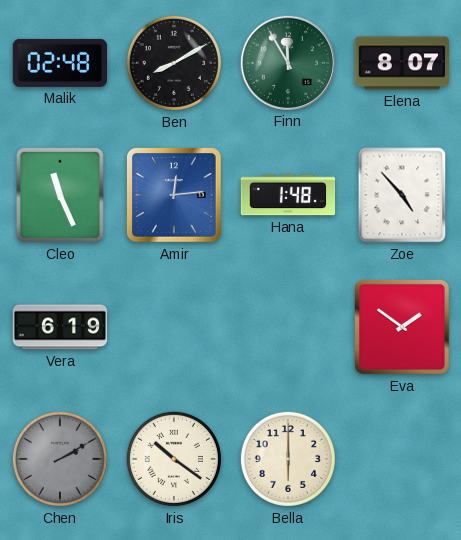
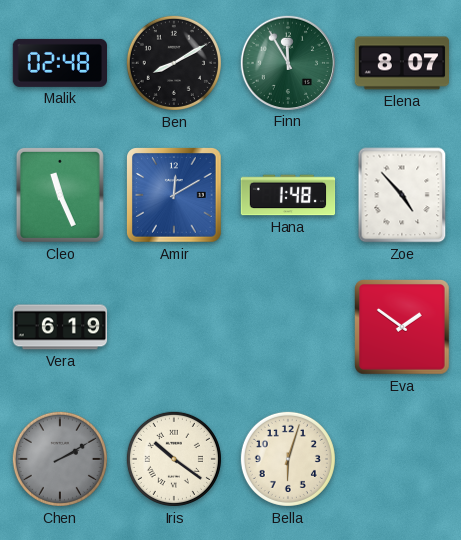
Amir: 12:14 -> 12:10 (174, 195)
Bella: 6:00 -> 6:03 (288, 459)
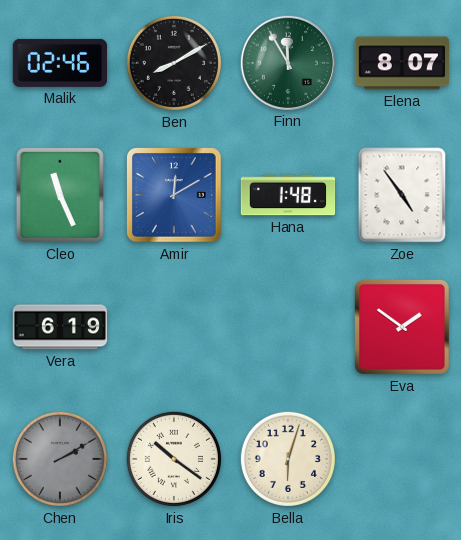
Malik: 02:48 -> 02:46 (59, 63)
Zoe: 4:53 -> 4:54 (402, 195)
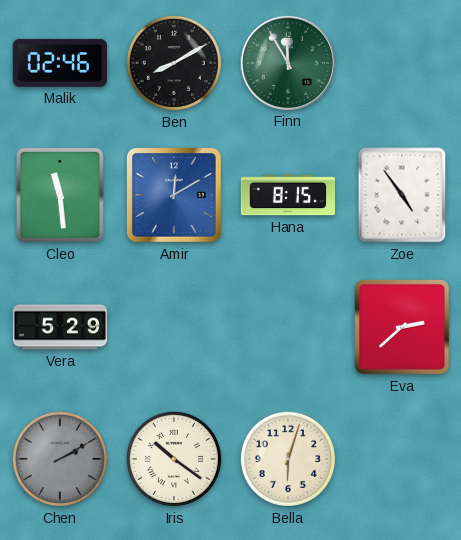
Elena: 8:07 -> none (401, 63)
Cleo: 11:26 -> 11:29 (60, 195)
Hana: 1:48 -> 8:15 (288, 195)
Vera: 6:19 -> 5:29 (60, 327)
Eva: 1:51 -> 2:38 (402, 327)
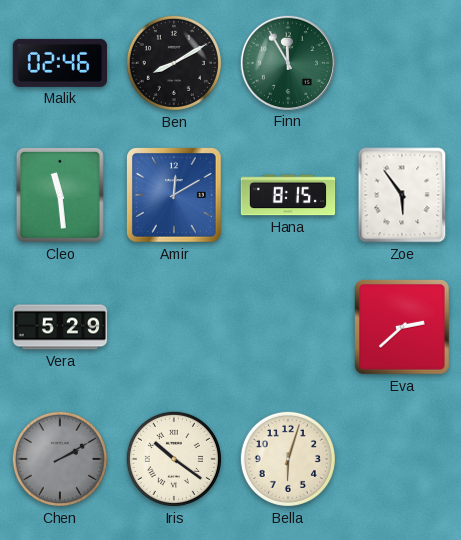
Zoe: 4:54 -> 5:54 (402, 195)
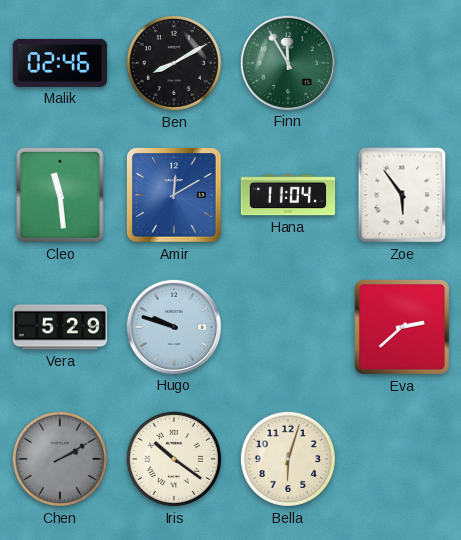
Hana: 8:15 -> 11:04 (288, 195)
Hugo: none -> 9:48 (173, 326)
